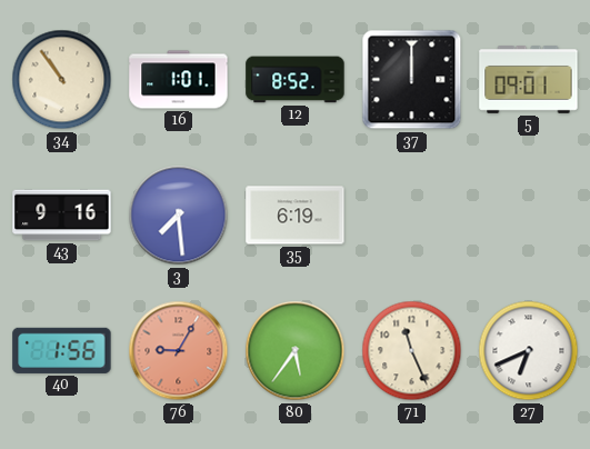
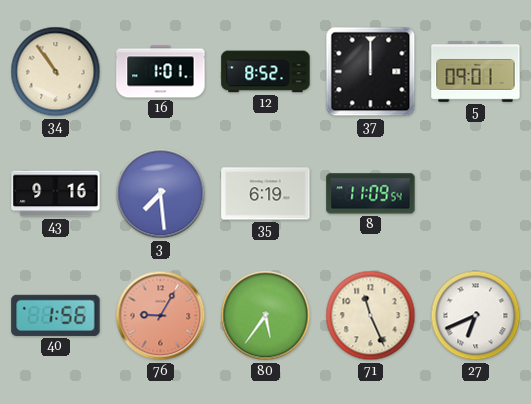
8: none -> 11:09 (371, 194)
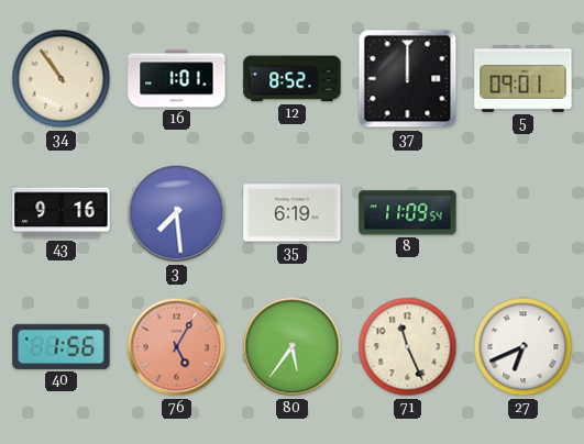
76: 9:05 -> 5:05 (177, 347)
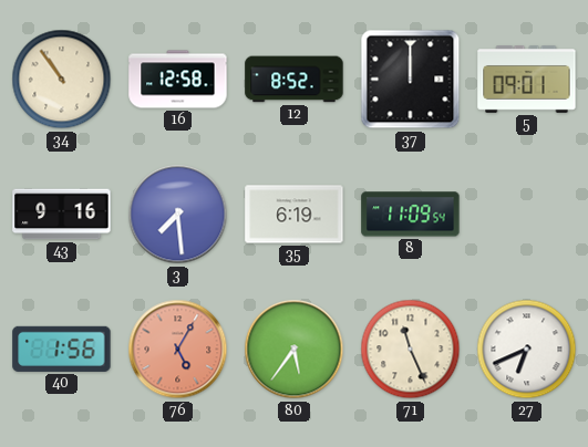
16: 1:01 -> 12:58 (178, 80)
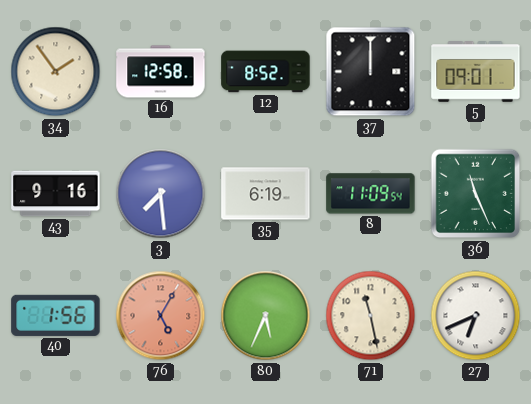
34: 10:54 -> 1:54 (56, 72)
36: none -> 11:26 (476, 194)
80: 5:36 -> 5:34 (266, 316)
71: 11:26 -> 11:28 (371, 316)
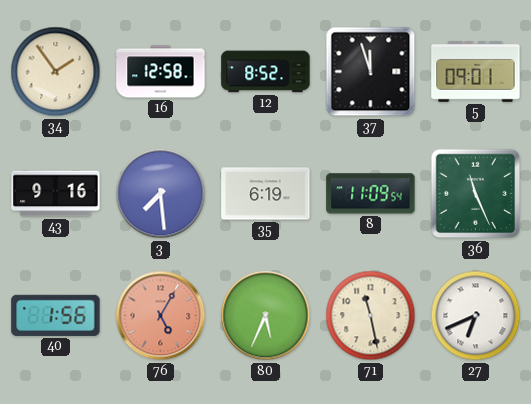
37: 12:00 -> 11:57 (371, 72)
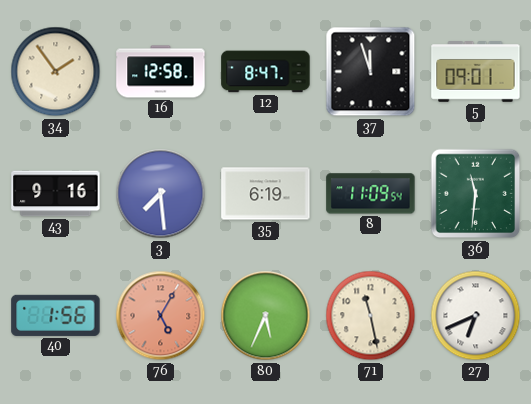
12: 8:52 -> 8:47 (266, 72)
36: 11:26 -> 11:31 (476, 194)
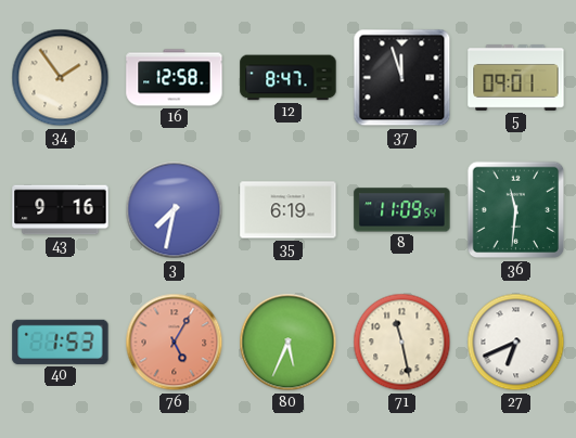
3: 7:29 -> 7:32 (175, 210)
40: 1:56 -> 1:53 (61, 342)
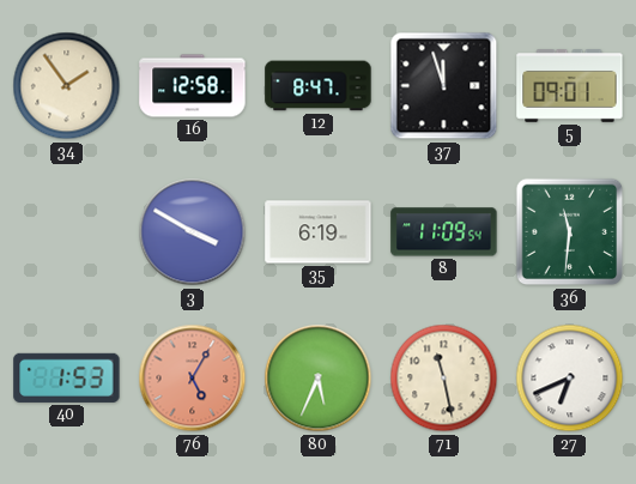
43: 9:16 -> none (61, 210)
3: 7:32 -> 3:50 (193, 232)
